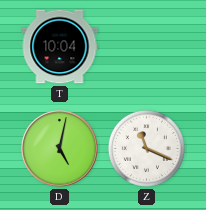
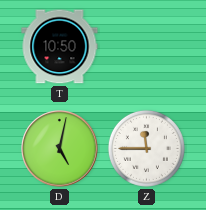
T: 10:04 -> 10:50 (60, 47)
Z: 11:19 -> 11:45 (146, 148)
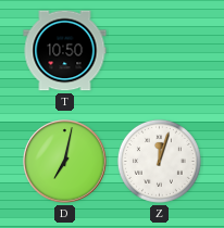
D: 5:02 -> 7:02 (65, 162)
Z: 11:45 -> 12:03 (159, 161)
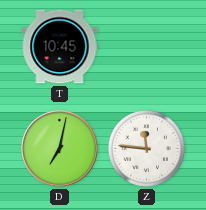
T: 10:50 -> 10:45 (60, 47)
Z: 12:03 -> 11:46 (146, 148)
